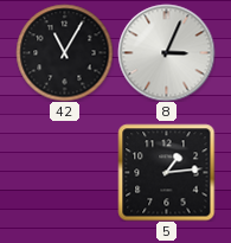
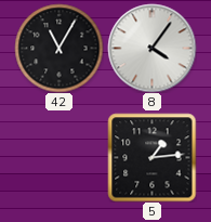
8: 3:04 -> 4:06 (151, 48)
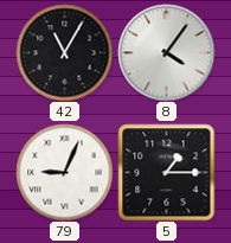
79: none -> 9:04 (64, 172)
5: 1:14 -> 1:15 (166, 172)
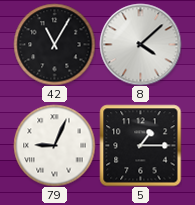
8: 4:06 -> 4:08 (140, 44)
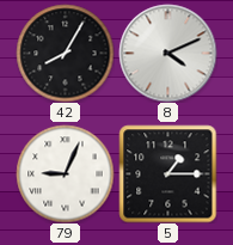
42: 11:05 -> 8:05 (65, 53)
8: 4:08 -> 4:11 (167, 53)
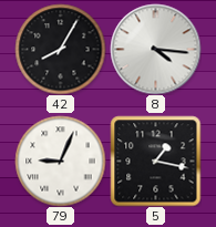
8: 4:11 -> 4:16 (155, 49)
5: 1:15 -> 1:17 (155, 161)
